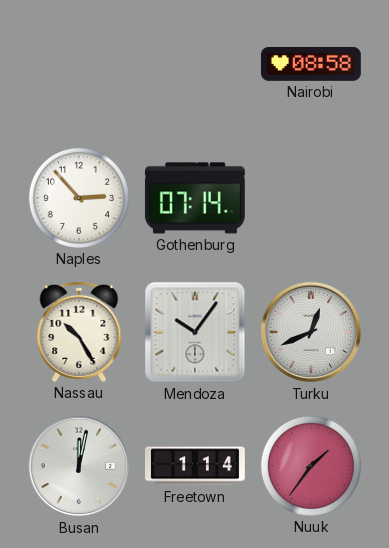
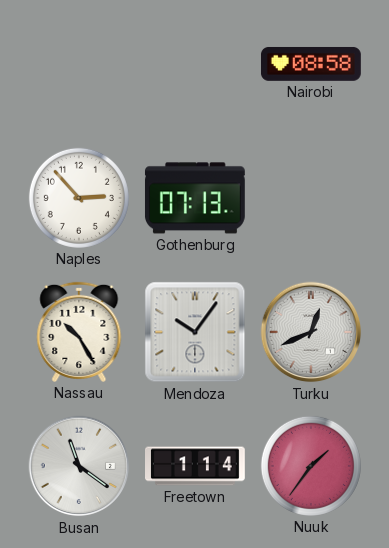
Gothenburg: 07:14 -> 07:13 (195, 198)
Busan: 12:02 -> 11:21 (79, 466)
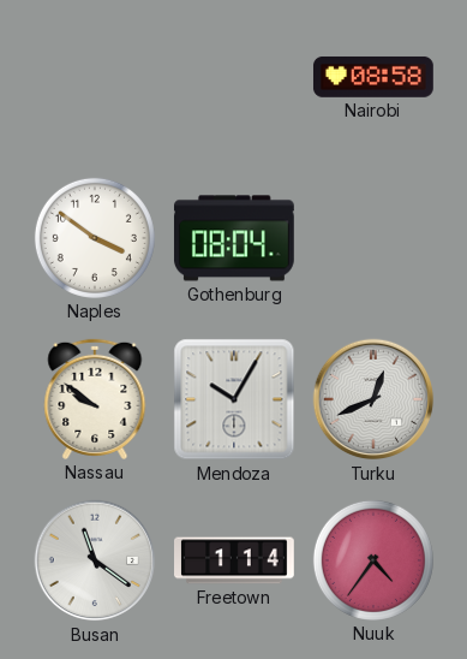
Naples: 2:53 -> 3:51 (95, 238)
Gothenburg: 07:13 -> 08:04 (234, 238)
Nassau: 10:25 -> 9:51 (95, 399)
Mendoza: 10:06 -> 10:05 (234, 399)
Nuuk: 1:36 -> 4:36 (373, 560)
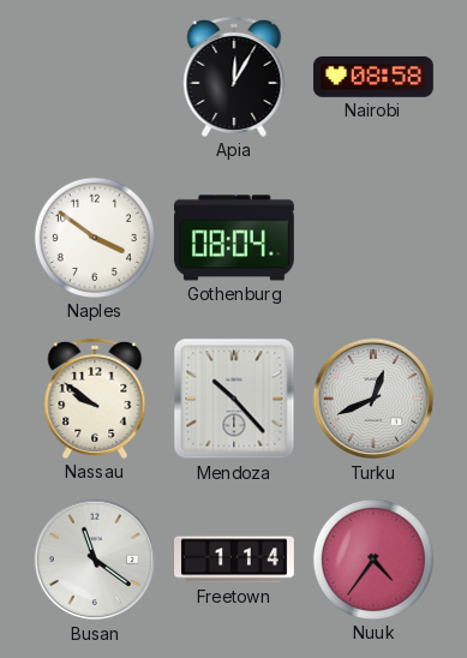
Apia: none -> 12:05 (234, 77)
Mendoza: 10:05 -> 10:23 (234, 399)
